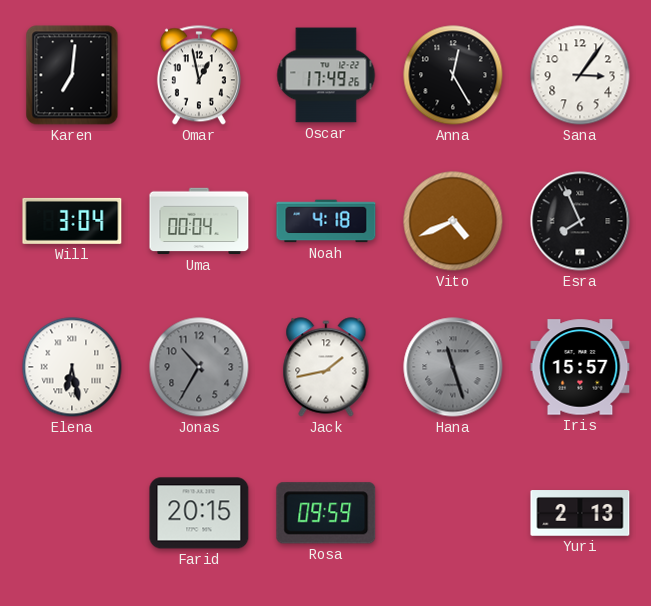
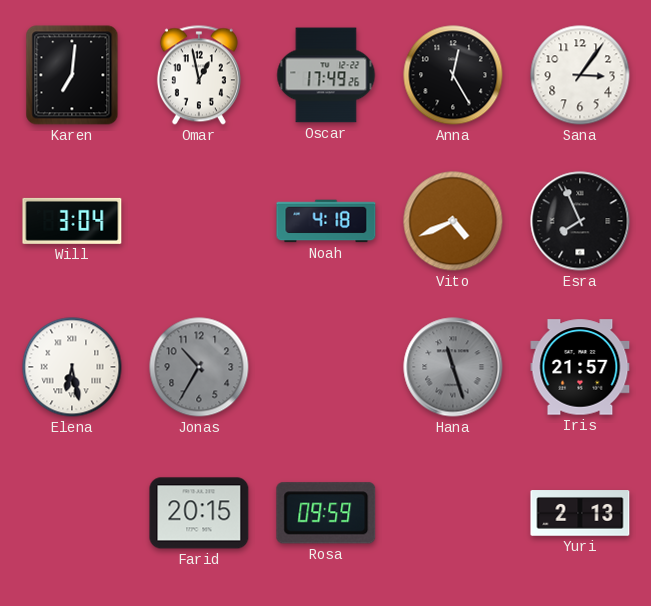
Uma: 00:04 -> none (199, 221)
Jack: 1:43 -> none (326, 367)
Iris: 15:57 -> 21:57 (580, 367)
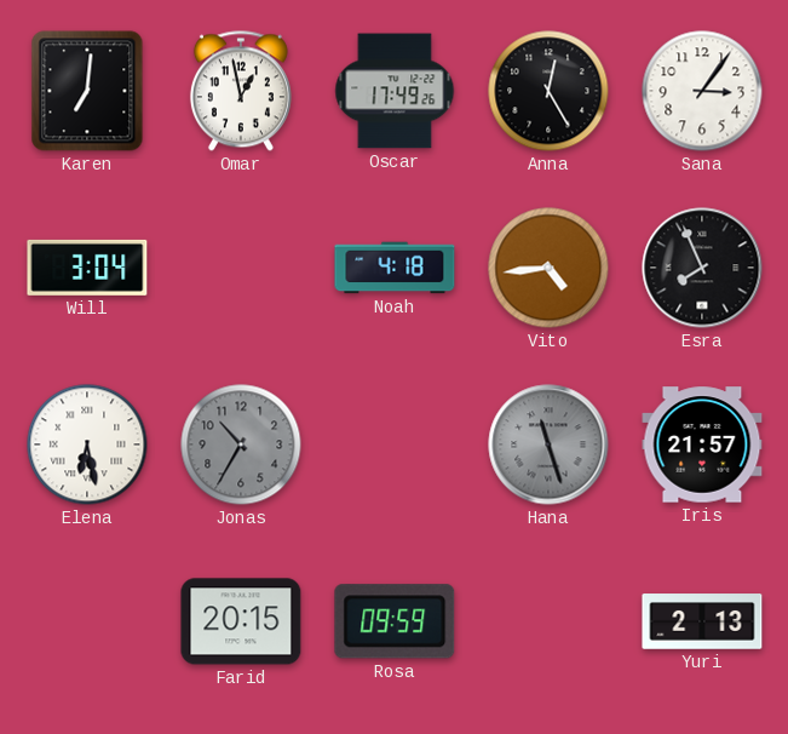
Vito: 4:41 -> 4:44 (548, 268)
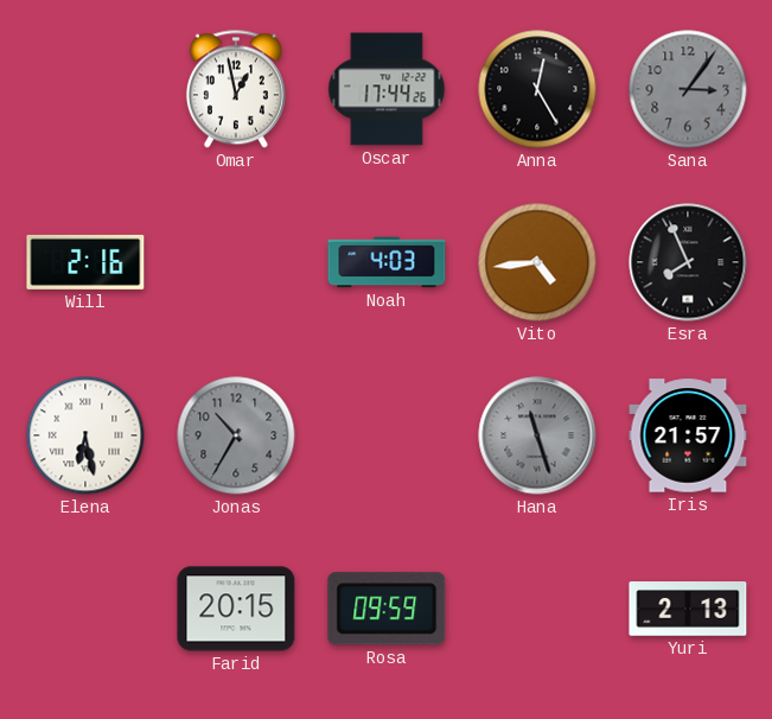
Karen: 7:01 -> none (87, 91)
Oscar: 17:49 -> 17:44 (387, 89)
Sana dial: white -> grey (688, 89)
Will: 3:04 -> 2:16 (85, 262)
Noah: 4:18 -> 4:03 (387, 262)
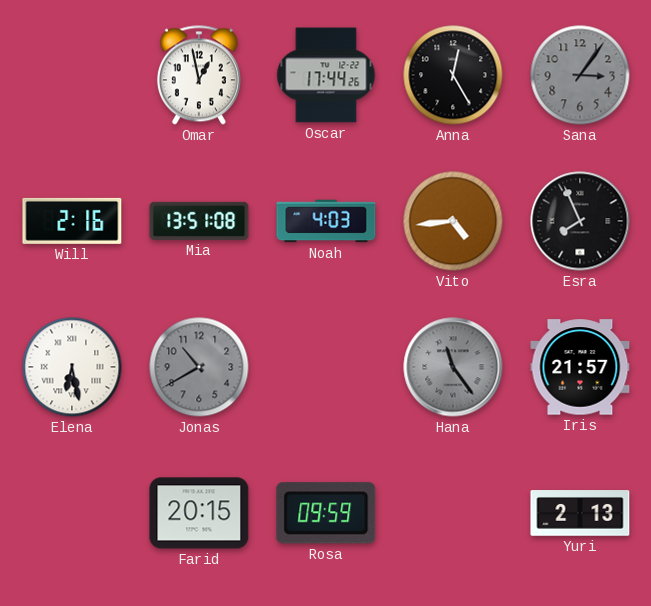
Mia: none -> 13:51 (199, 221)
Jonas: 10:35 -> 10:40 (199, 367)
Hana: 11:27 -> 11:24 (453, 367)
